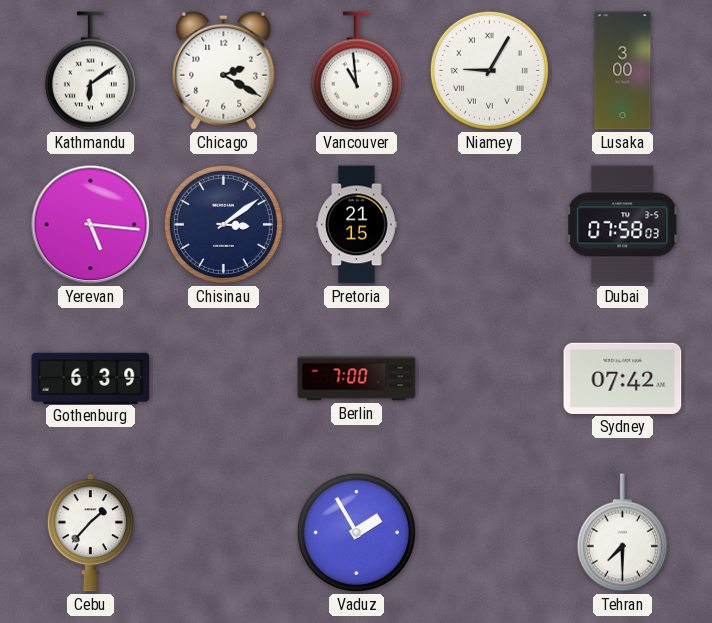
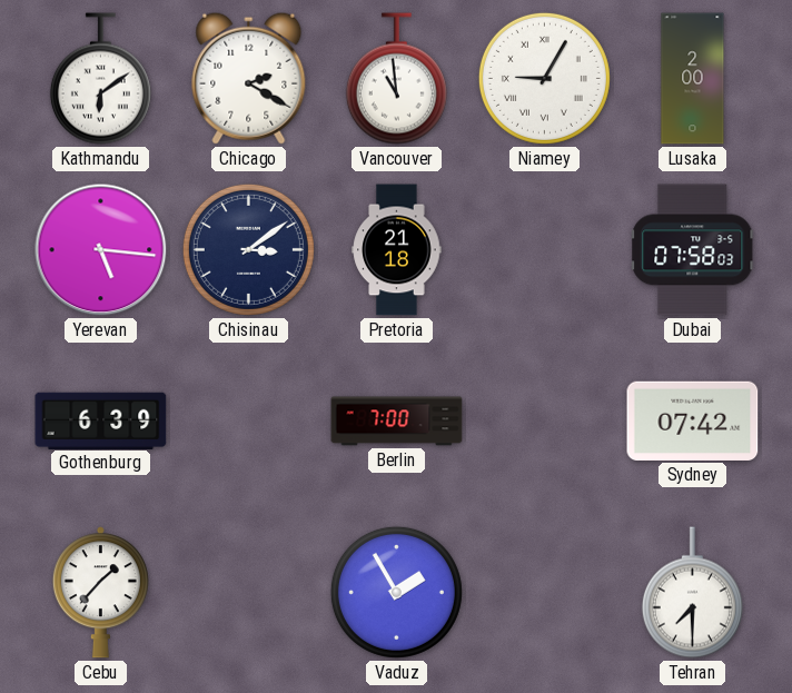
Lusaka: 3:00 -> 2:00 (693, 79)
Pretoria: 21:15 -> 21:18 (397, 250)
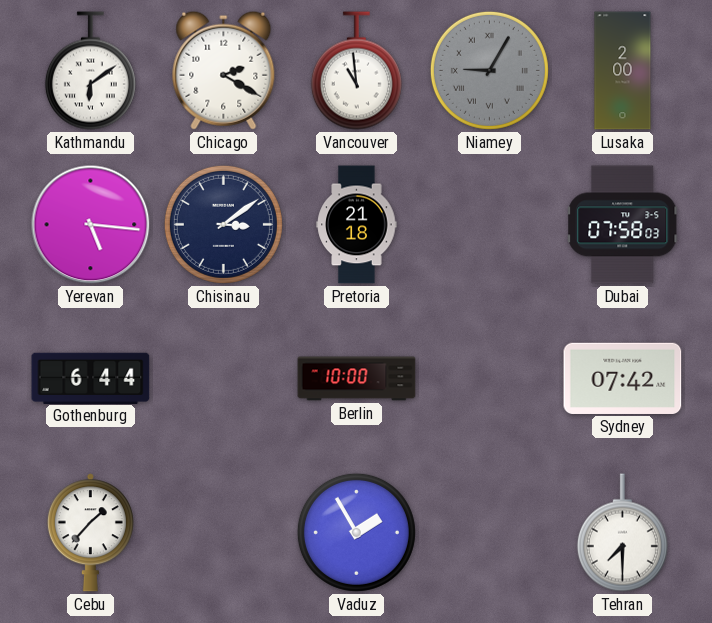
Niamey dial: white -> grey (489, 70)
Gothenburg: 6:39 -> 6:44 (91, 378)
Berlin: 7:00 -> 10:00 (357, 379)
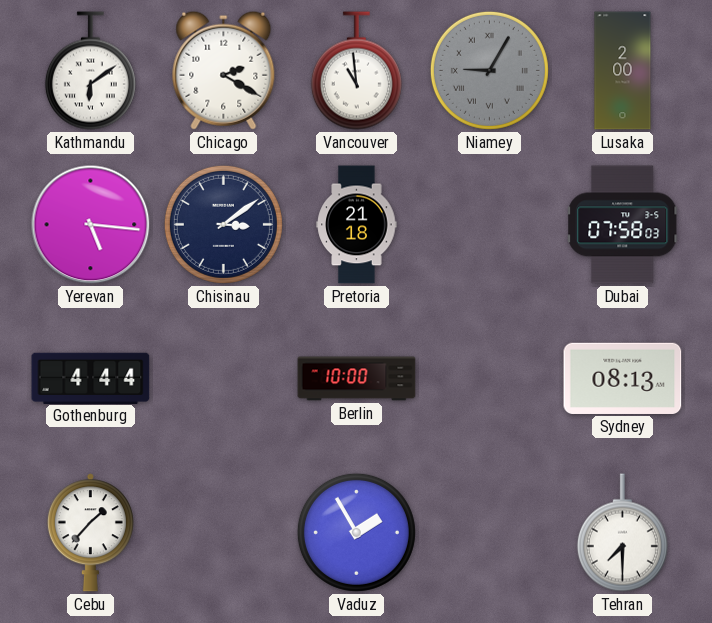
Gothenburg: 6:44 -> 4:44 (91, 378)
Sydney: 07:42 -> 08:13 (623, 378)
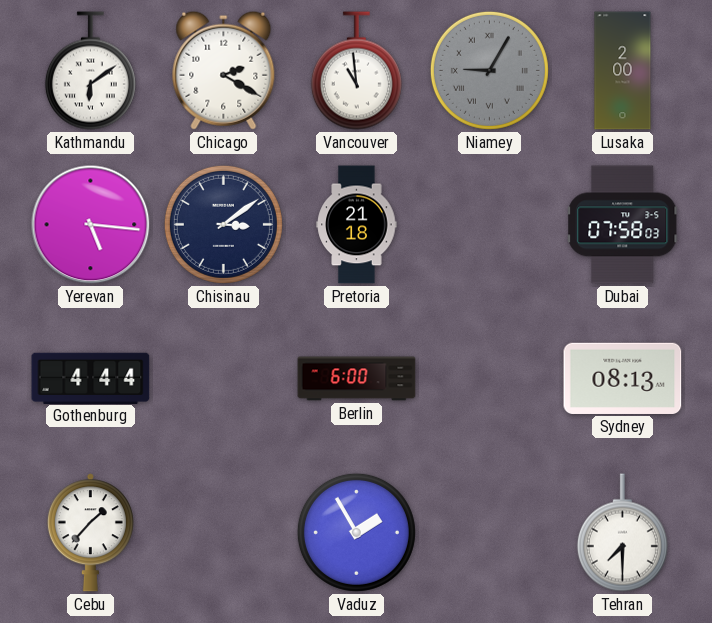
Berlin: 10:00 -> 6:00 (357, 379)
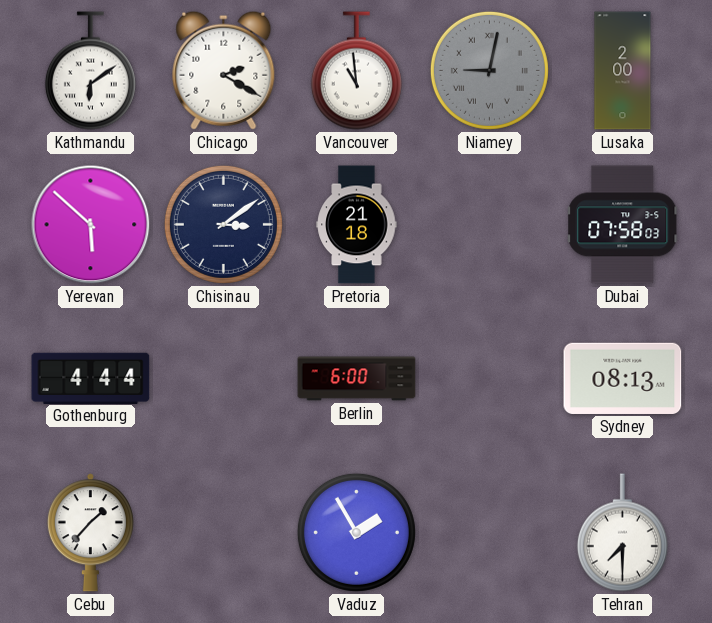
Niamey: 9:05 -> 9:02 (489, 70)
Yerevan: 5:16 -> 5:52 (91, 225)
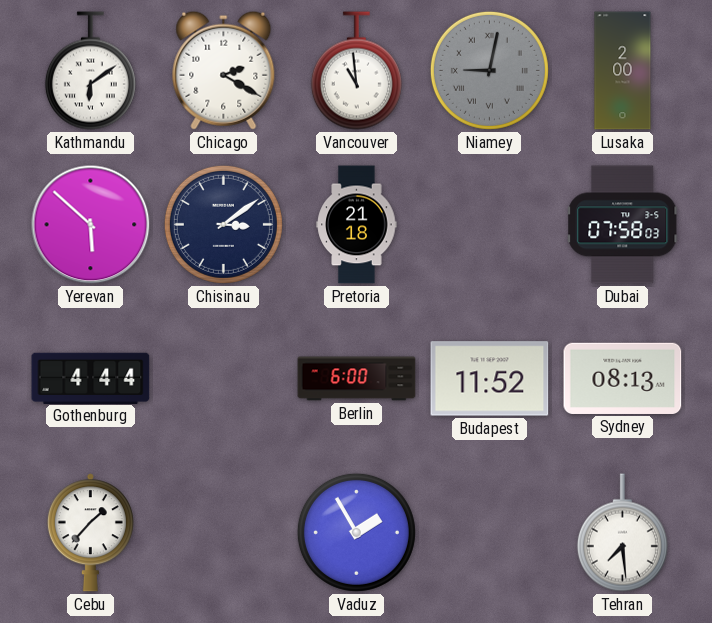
Budapest: none -> 11:52 (490, 379)
Tehran: 7:30 -> 7:29 (622, 533)
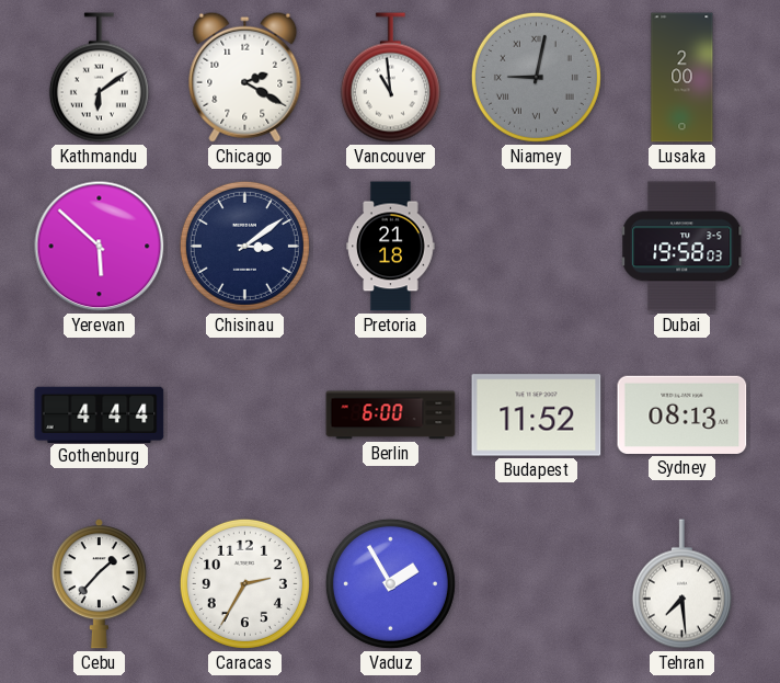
Dubai: 07:58 -> 19:58 (682, 247)
Caracas: none -> 2:35 (244, 583)
